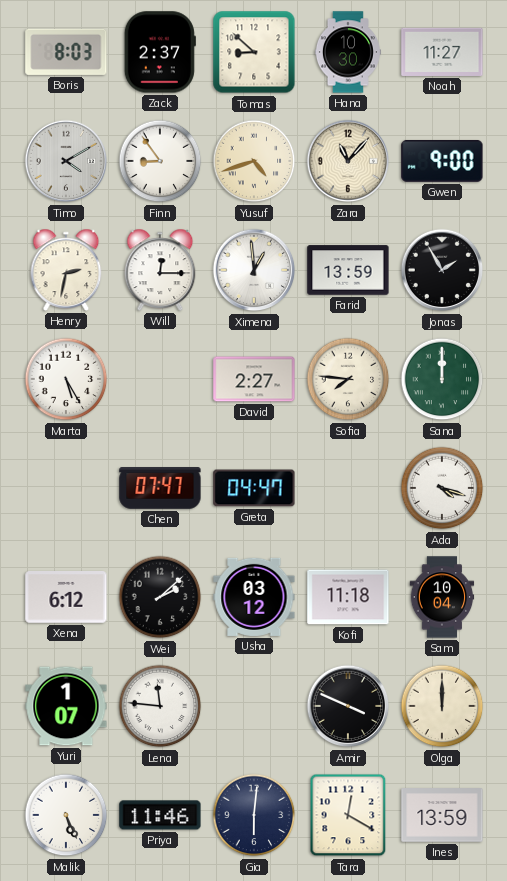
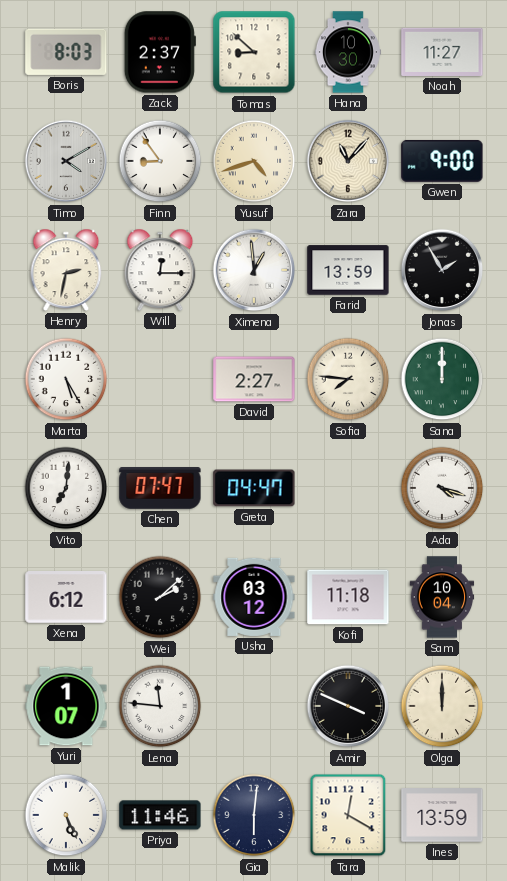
Vito: none -> 7:01 (66, 488)
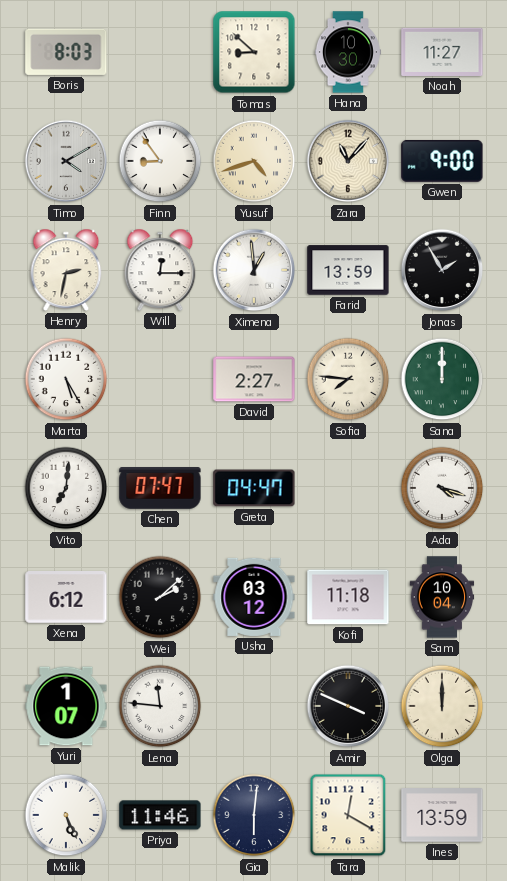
Zack: 2:37 -> none (160, 52)
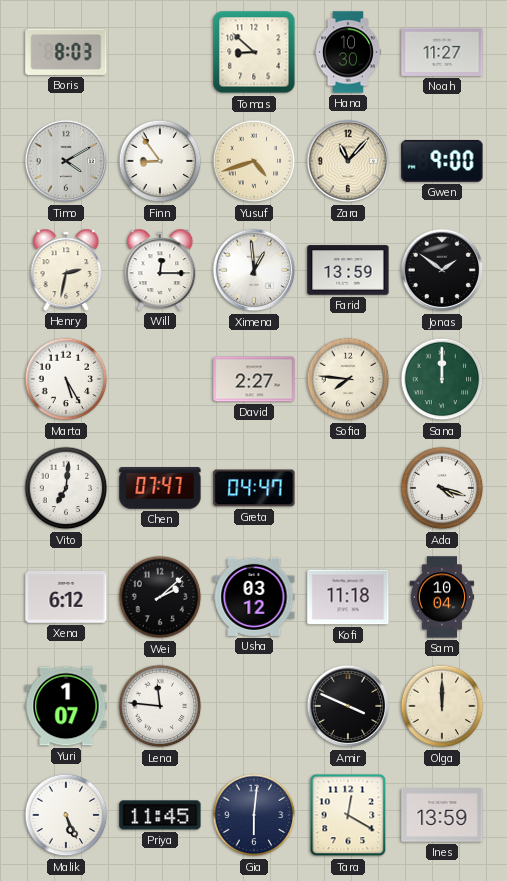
Jonas: 1:55 -> 1:51 (442, 270)
Priya: 11:46 -> 11:45 (160, 815)
